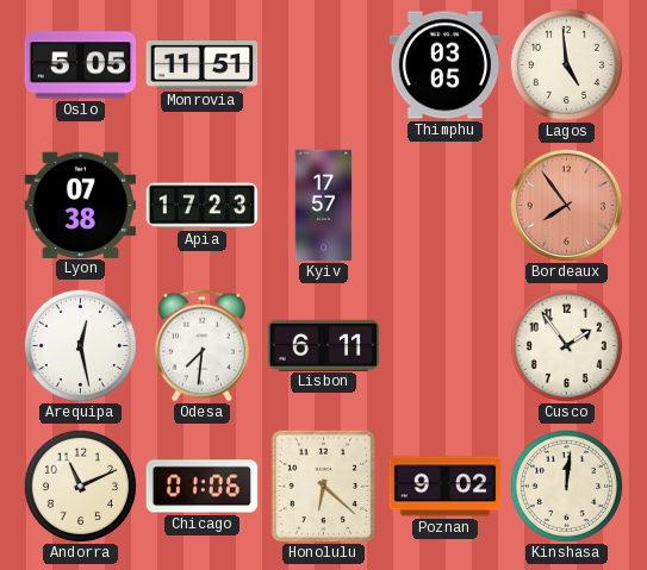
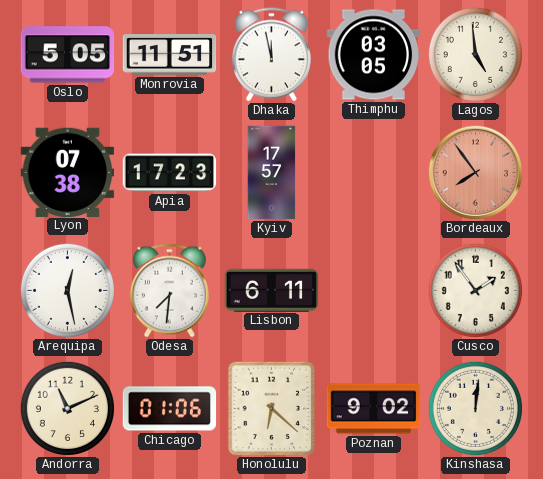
Dhaka: none -> 11:58 (271, 55)
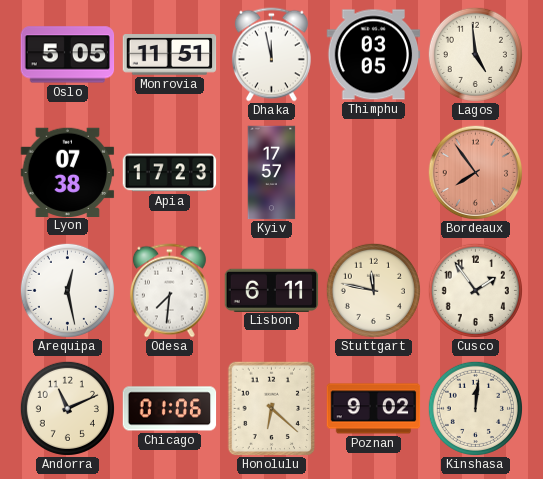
Stuttgart: none -> 11:47 (373, 290)
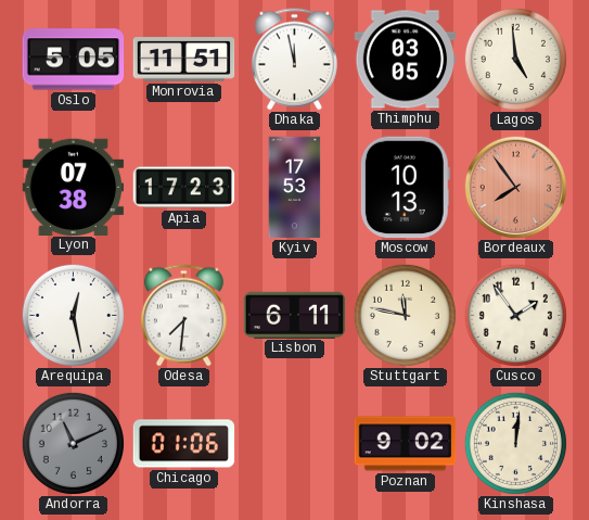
Kyiv: 17:57 -> 17:53 (295, 188)
Moscow: none -> 10:13 (405, 188)
Andorra dial: cream -> grey (73, 443)
Honolulu: 6:22 -> none (272, 409)
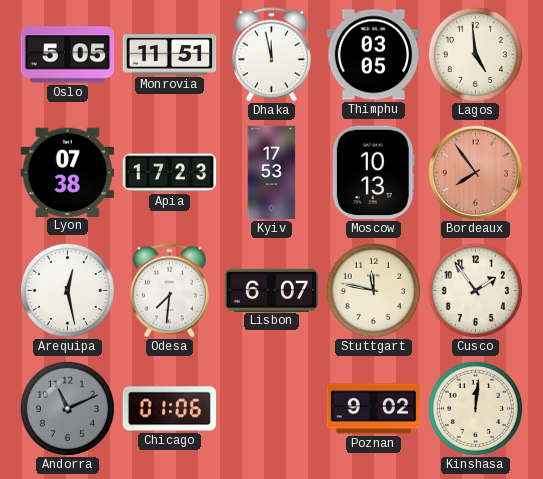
Lisbon: 6:11 -> 6:07 (272, 290)
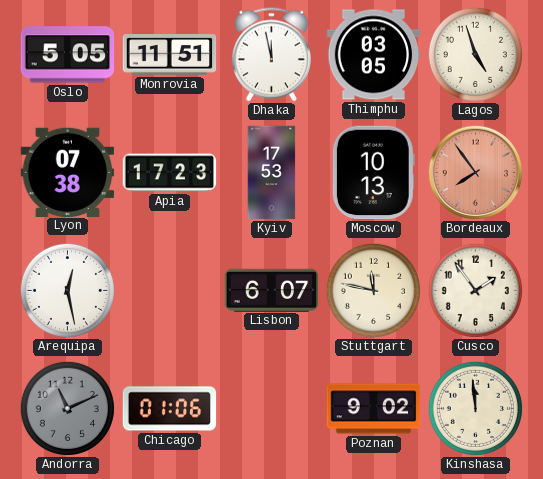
Lagos: 4:59 -> 4:57 (475, 54)
Odesa: 7:31 -> none (169, 291)
Kinshasa: 12:01 -> 11:59 (475, 408)
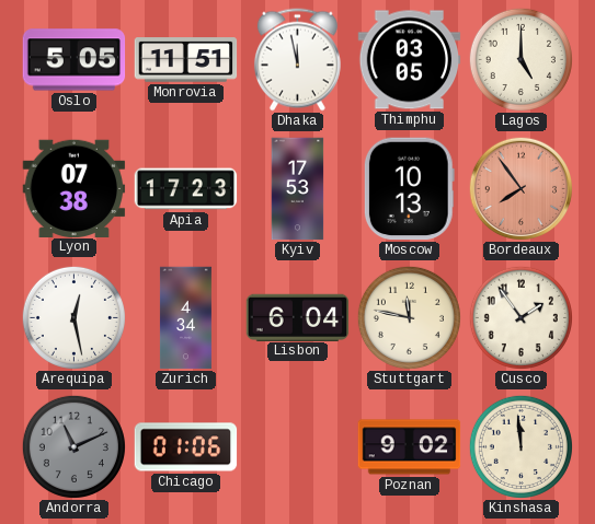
Lagos: 4:57 -> 5:00 (520, 59)
Zurich: none -> 4:34 (185, 318)
Lisbon: 6:07 -> 6:04 (298, 317)
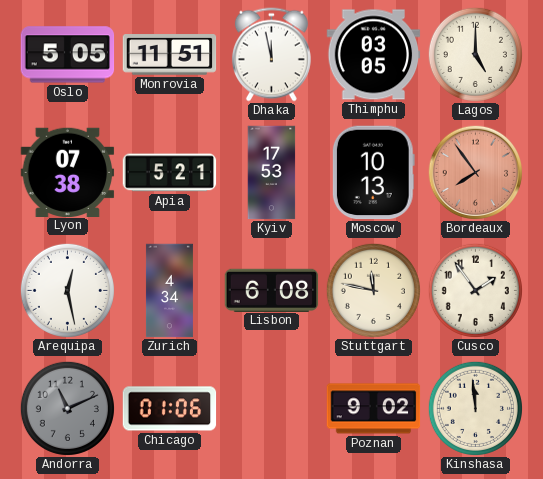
Apia: 17:23 -> 5:21 (170, 173)
Lisbon: 6:04 -> 6:08 (272, 290)
